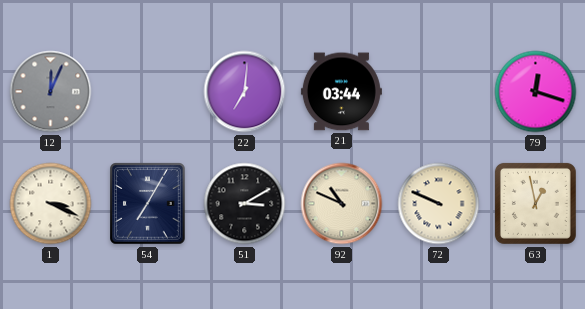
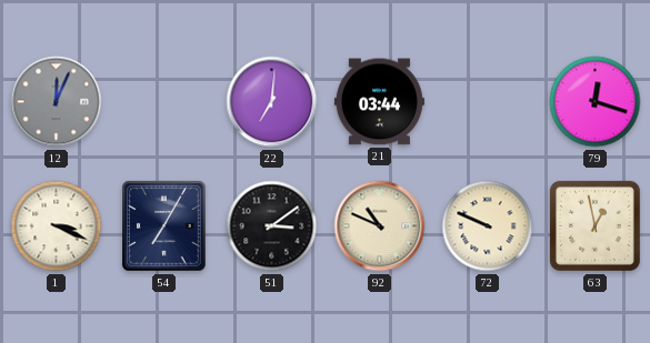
51: 3:10 -> 3:09 (272, 226)
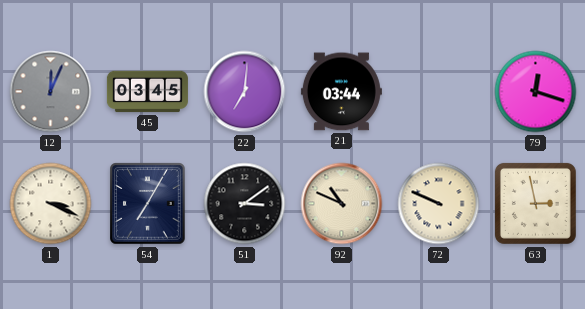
45: none -> 03:45 (147, 92)
63: 12:58 -> 2:58 (535, 203)
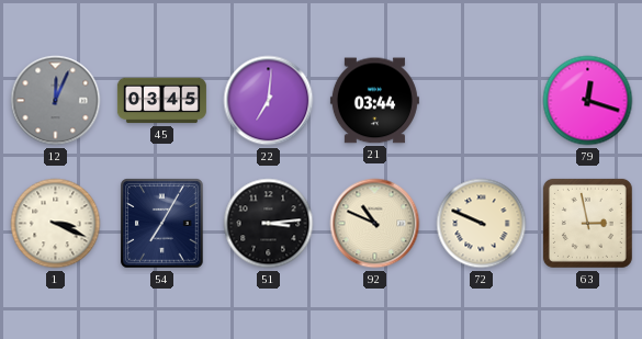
51: 3:09 -> 3:14 (269, 224)
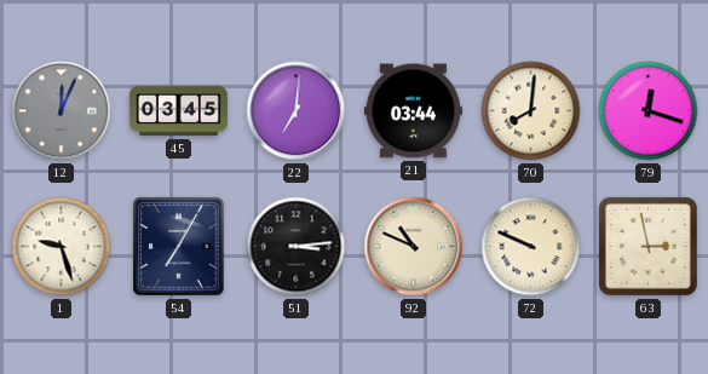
70: none -> 8:01 (531, 111)
1: 3:19 -> 9:27 (62, 247)
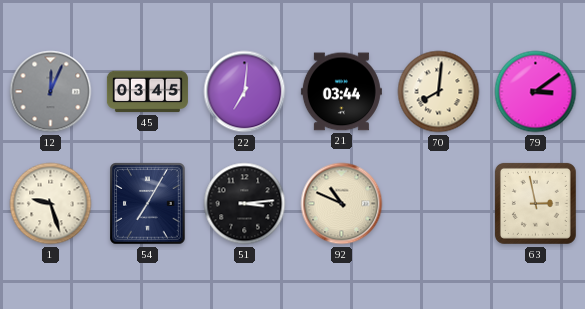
79: 12:18 -> 3:09 (536, 92)
72: 9:49 -> none (531, 247)
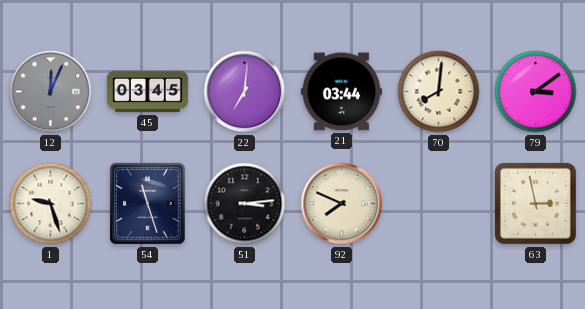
54: 7:05 -> 11:27 (148, 204)
92: 10:49 -> 7:49 (342, 204)
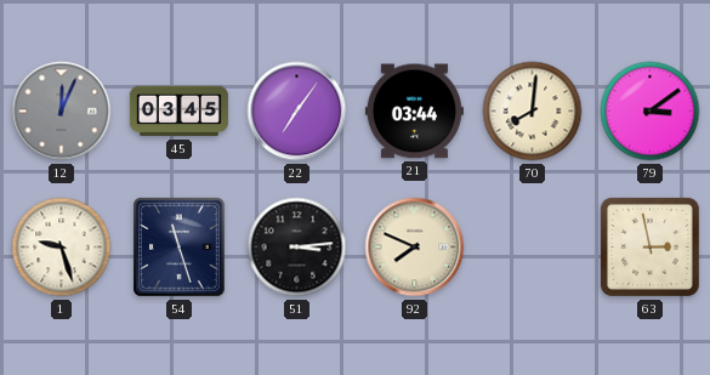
22: 7:01 -> 7:06 (297, 112)
